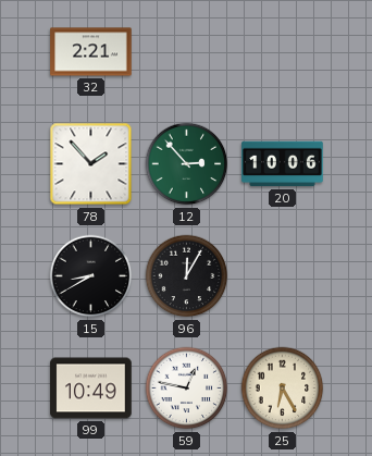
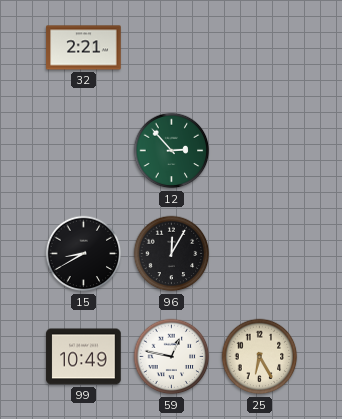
78: 1:53 -> none (91, 164)
20: 10:06 -> none (283, 164)
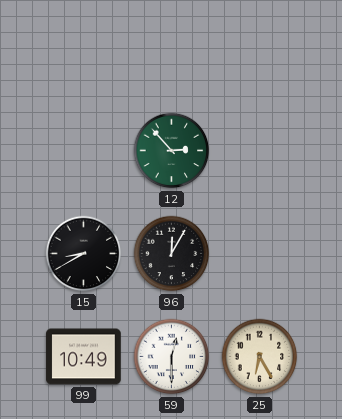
32: 2:21 -> none (84, 48)
59: 12:47 -> 12:30 (172, 357)
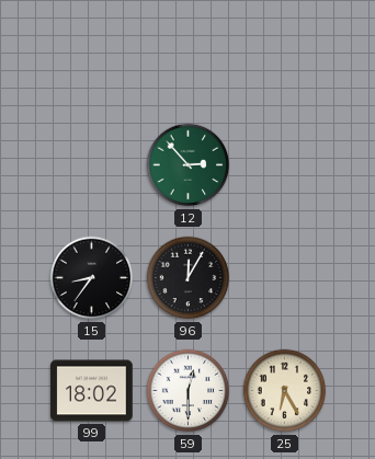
15: 8:40 -> 8:36 (92, 278)
99: 10:49 -> 18:02 (92, 391)
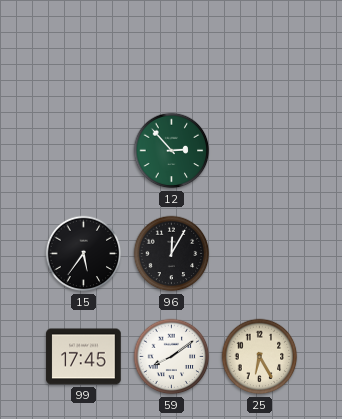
15: 8:36 -> 5:36 (84, 254)
99: 18:02 -> 17:45 (84, 357)
59: 12:30 -> 8:09 (172, 357)
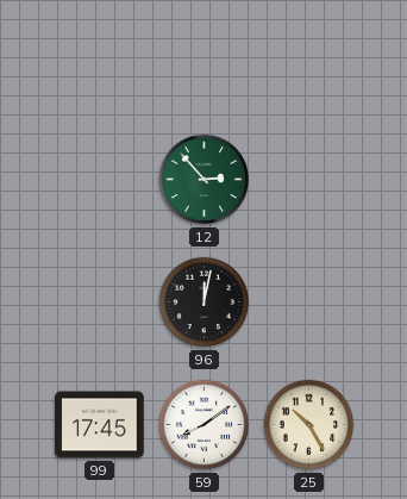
15: 5:36 -> none (84, 254)
96: 12:05 -> 12:02 (205, 302)
25: 6:25 -> 10:25 (309, 425)
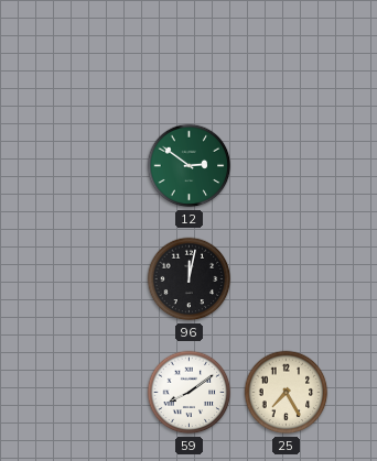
12: 2:53 -> 2:51 (190, 166)
99: 17:45 -> none (100, 425)
25: 10:25 -> 7:25 (287, 393)
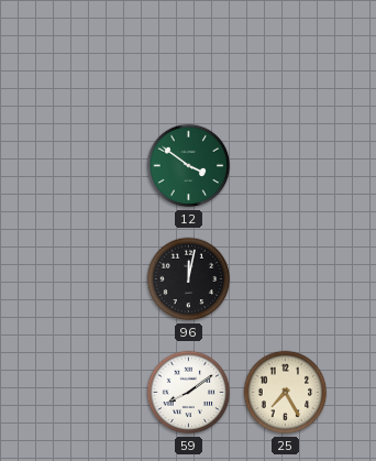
12: 2:51 -> 3:51 (189, 166)
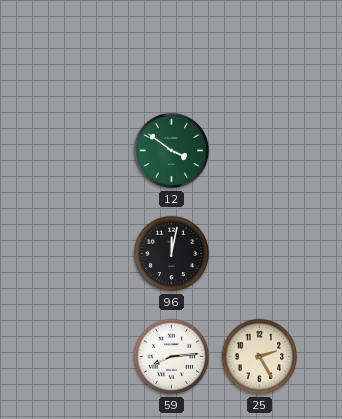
59: 8:09 -> 8:14 (172, 357)
25: 7:25 -> 2:25 (260, 357)
